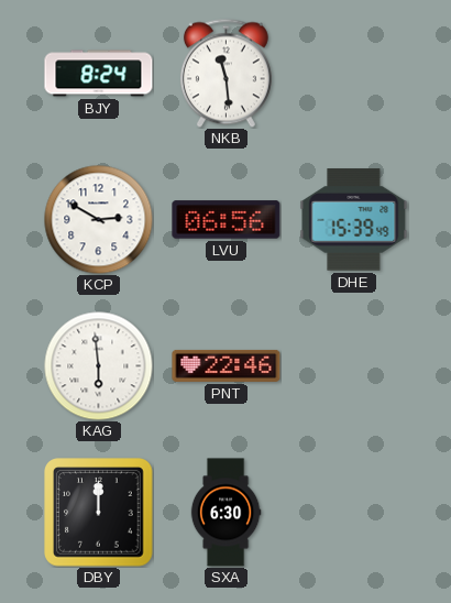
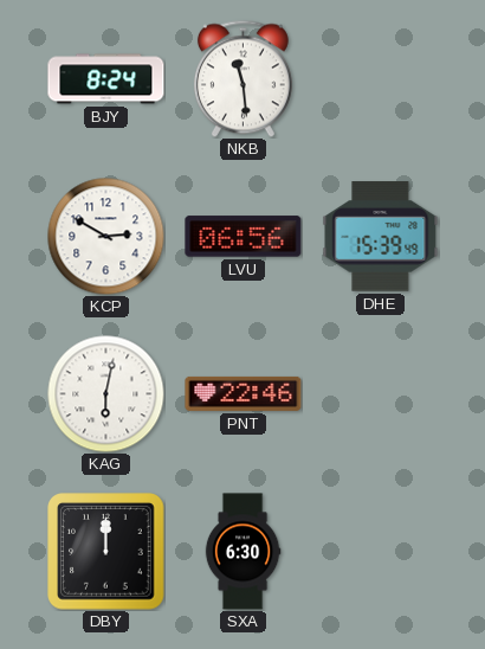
KAG: 5:59 -> 6:02 (106, 394)
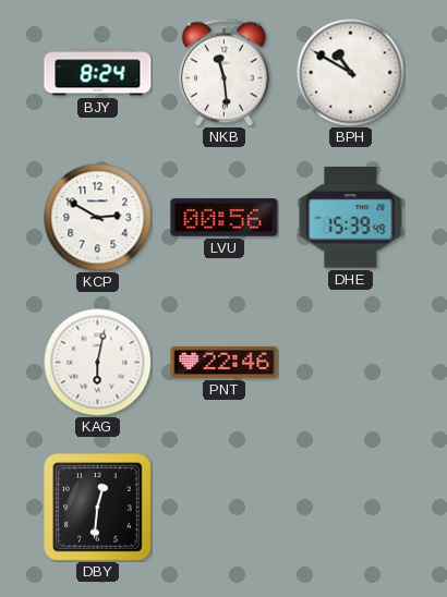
BPH: none -> 10:50 (351, 73)
LVU: 06:56 -> 00:56 (225, 218)
DBY: 12:00 -> 12:31 (98, 508)
SXA: 6:30 -> none (242, 552)
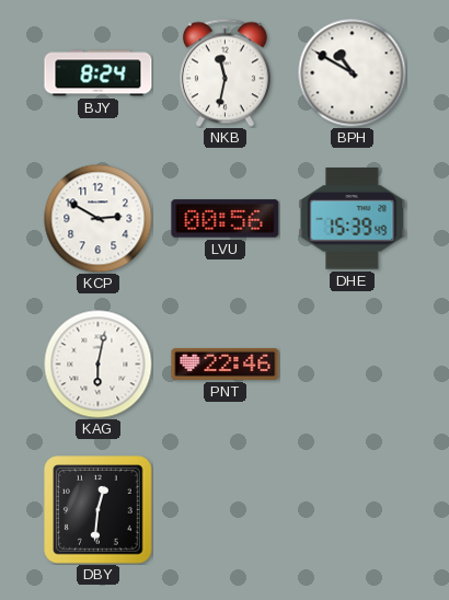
NKB: 11:29 -> 11:32 (225, 72)
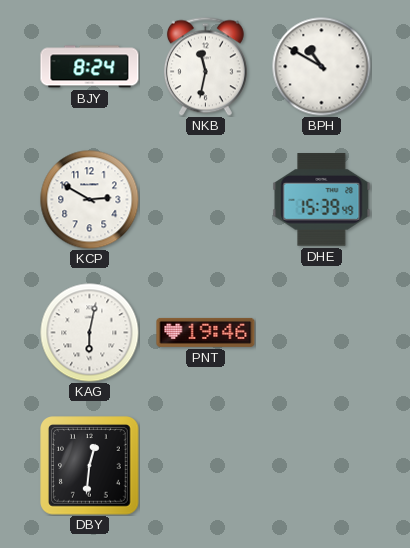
LVU: 00:56 -> none (226, 219)
PNT: 22:46 -> 19:46 (206, 332)
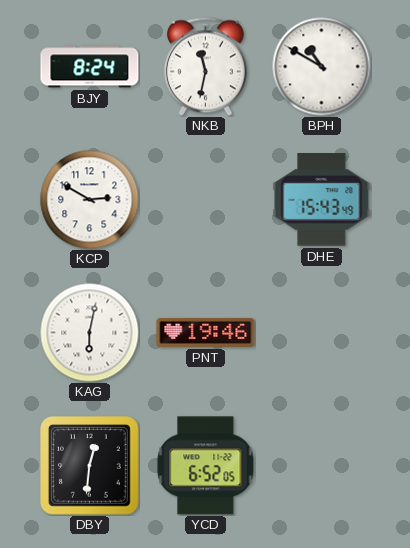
DHE: 15:39 -> 15:43 (322, 200)
YCD: none -> 6:52 (206, 466)
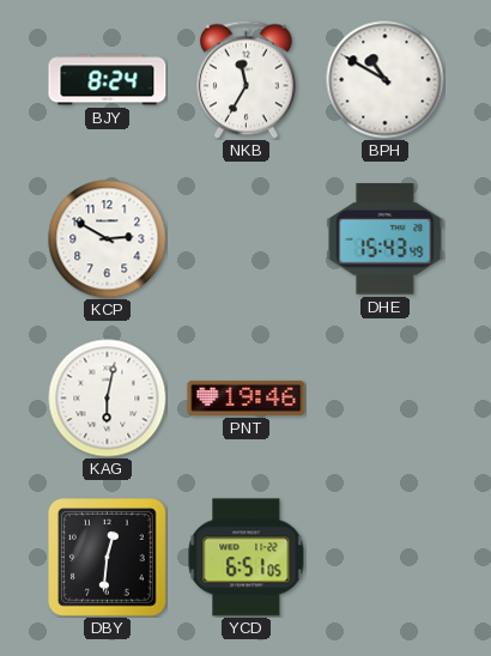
NKB: 11:32 -> 11:35 (245, 79)
YCD: 6:52 -> 6:51 (247, 558)
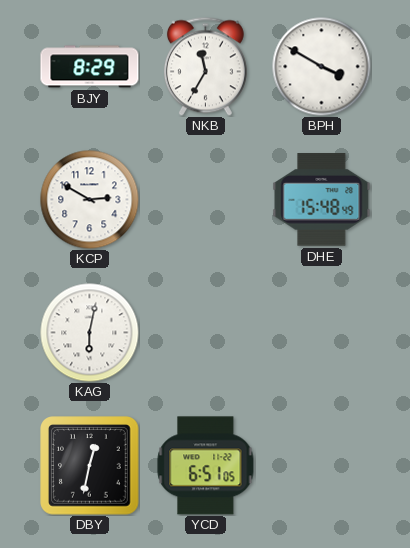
BJY: 8:24 -> 8:29 (90, 67)
BPH: 10:50 -> 3:50 (322, 67)
DHE: 15:43 -> 15:48 (322, 200)
PNT: 19:46 -> none (247, 397)
DBY: 12:31 -> 12:32 (90, 466)
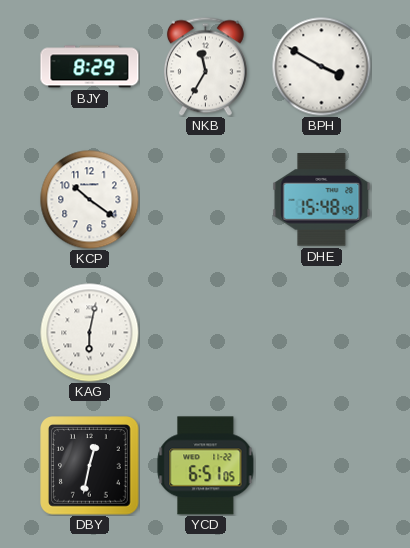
KCP: 2:50 -> 10:21 (90, 200)
